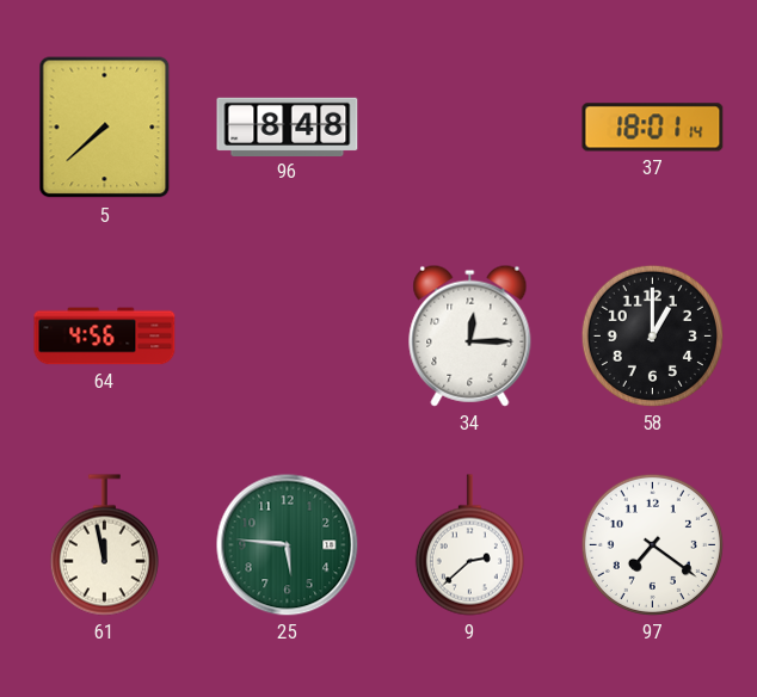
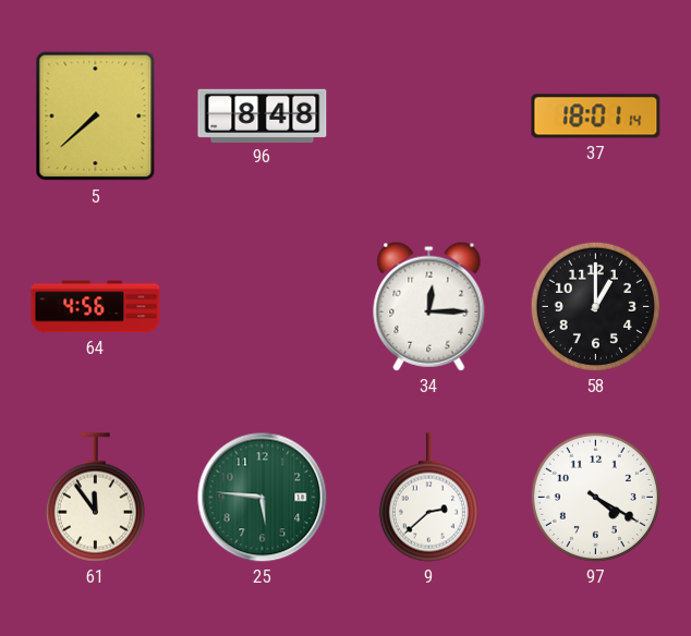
61: 11:58 -> 11:54 (95, 498)
97: 7:21 -> 4:20 (595, 497)
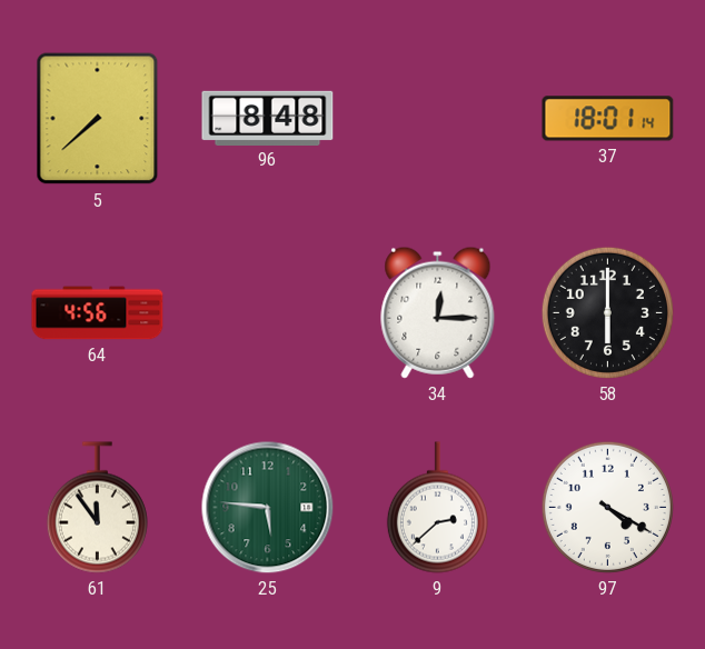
58: 1:00 -> 6:00 (607, 312)
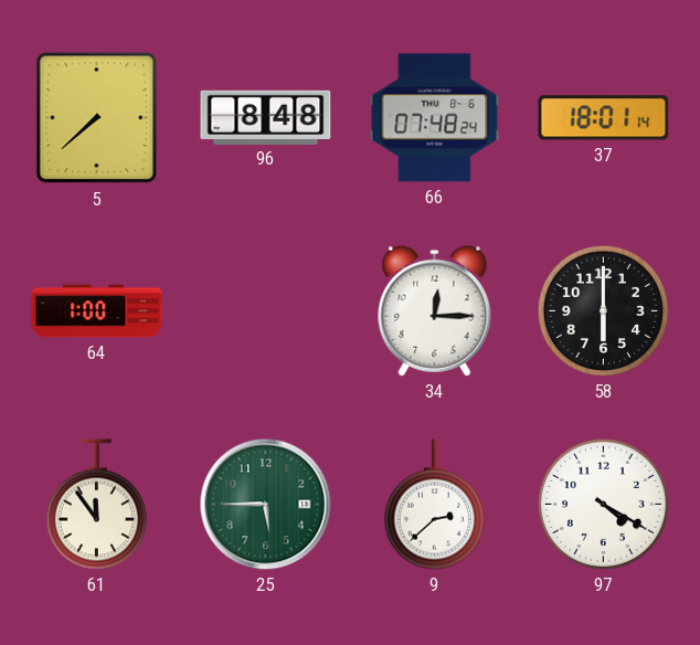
66: none -> 07:48 (435, 118)
64: 4:56 -> 1:00 (97, 311)
25: 5:46 -> 5:45 (266, 505)
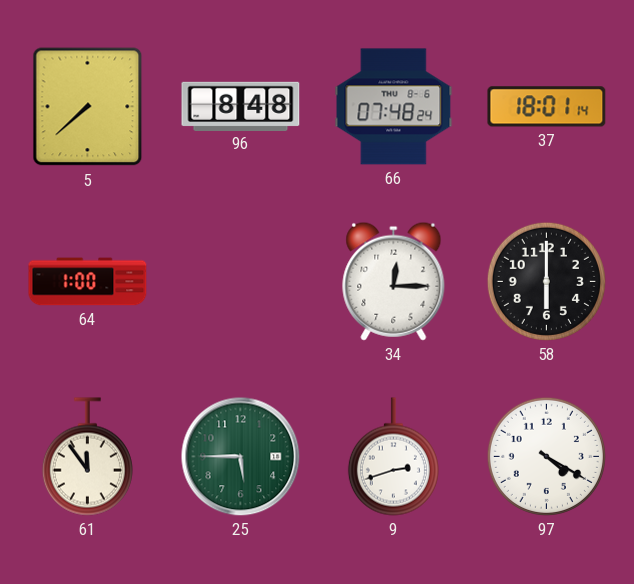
9: 2:38 -> 2:42 (393, 457)
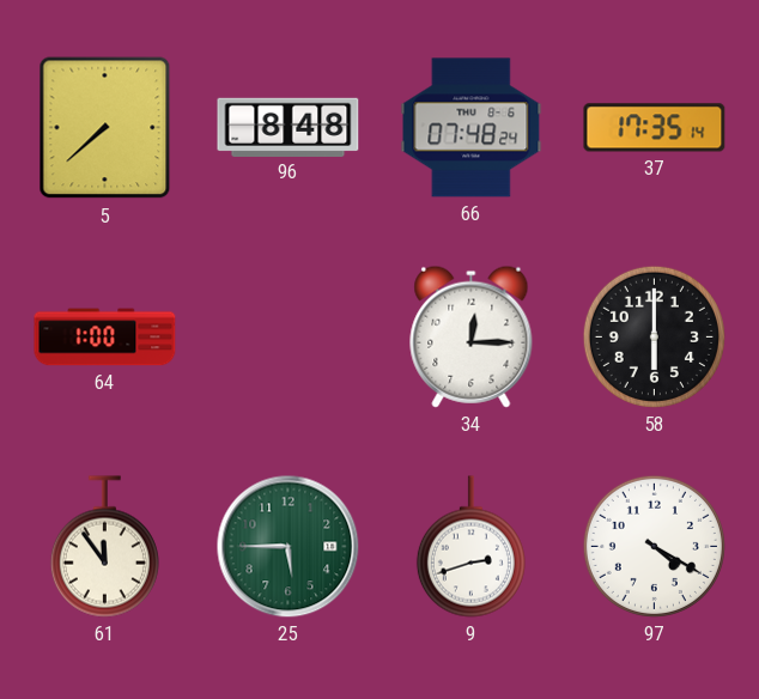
37: 18:01 -> 17:35 (655, 128)
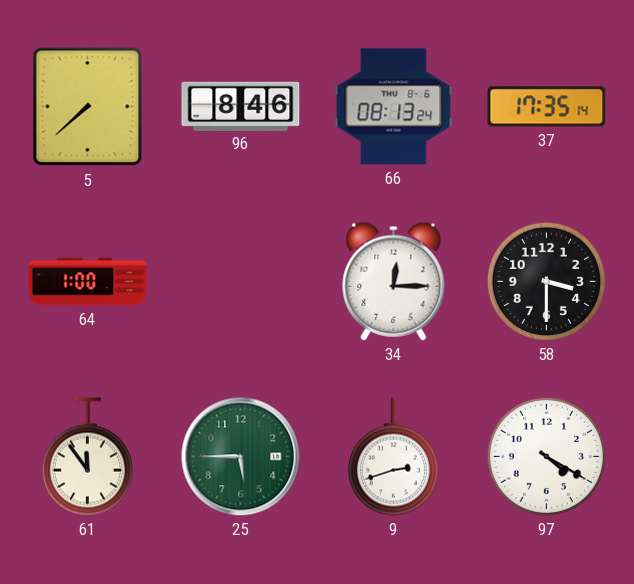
96: 8:48 -> 8:46 (241, 106)
66: 07:48 -> 08:13 (394, 107)
58: 6:00 -> 3:30 (546, 281)
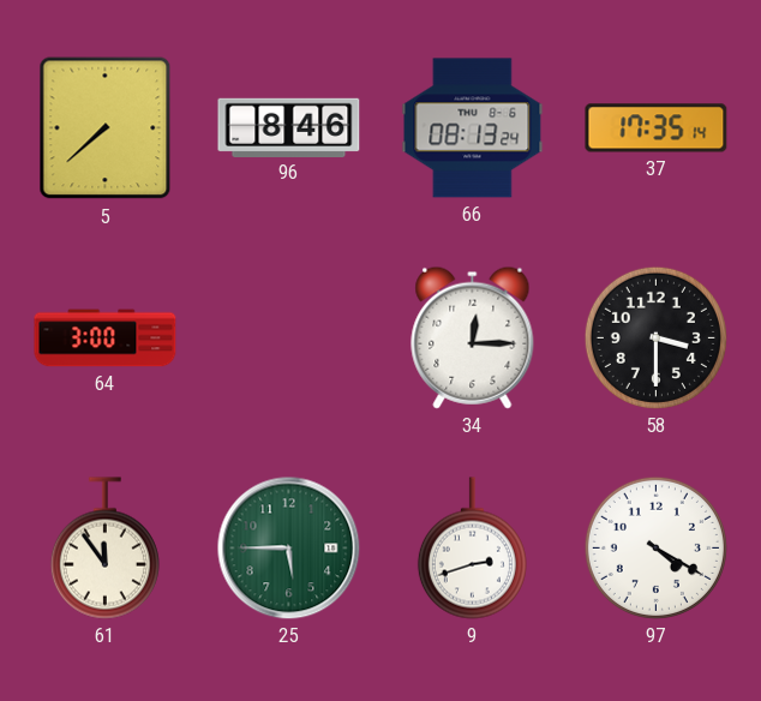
64: 1:00 -> 3:00 (106, 338)
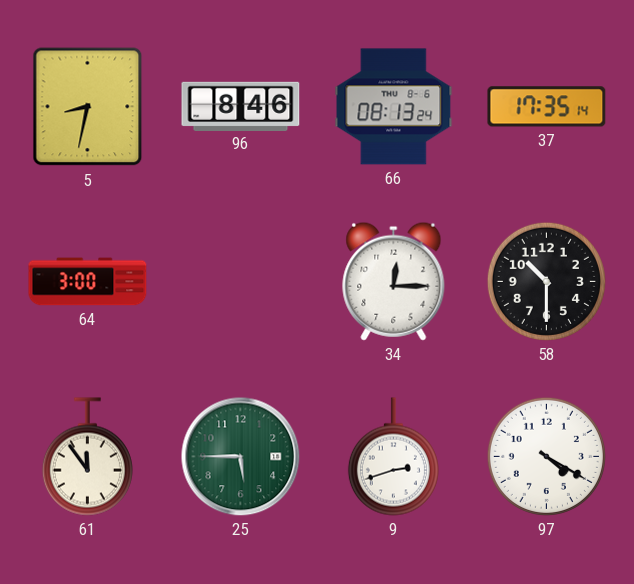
5: 7:38 -> 8:32 (88, 107)
58: 3:30 -> 10:30 (546, 281)
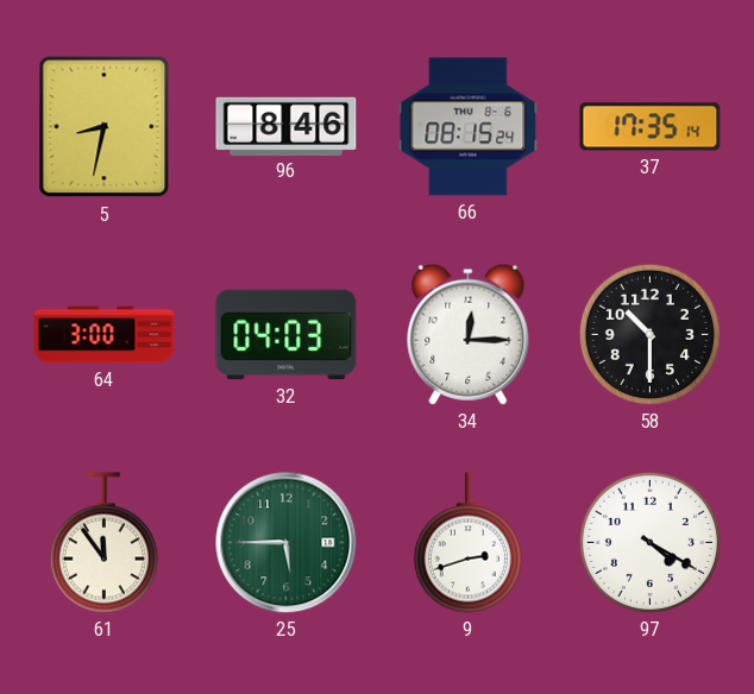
66: 08:13 -> 08:15 (469, 127)
32: none -> 04:03 (287, 335)
